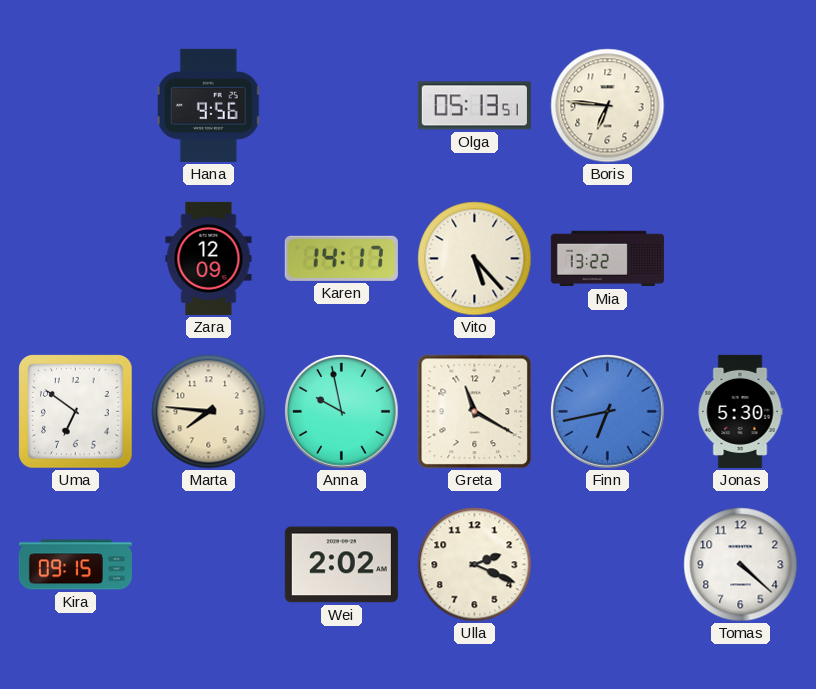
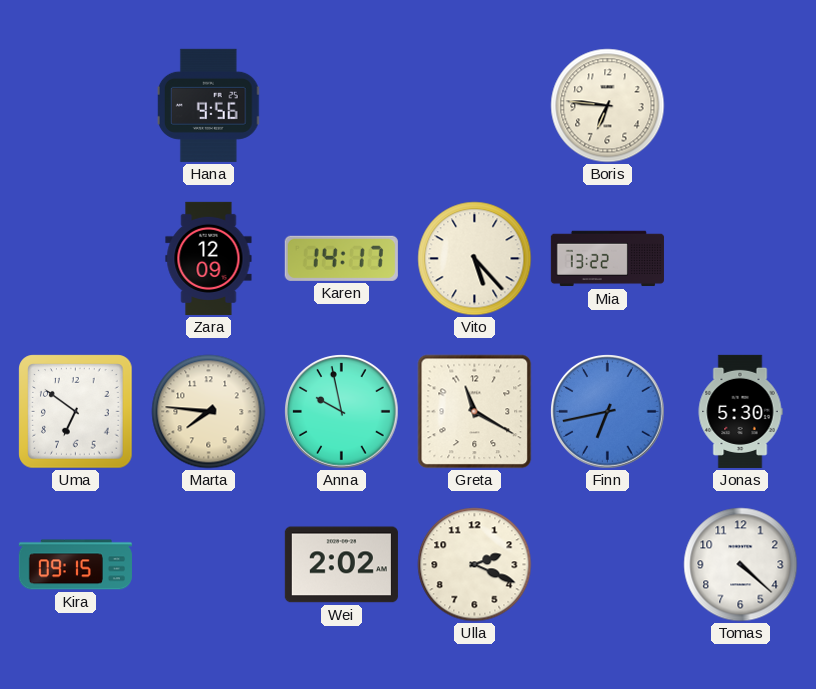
Olga: 05:13 -> none (474, 106)
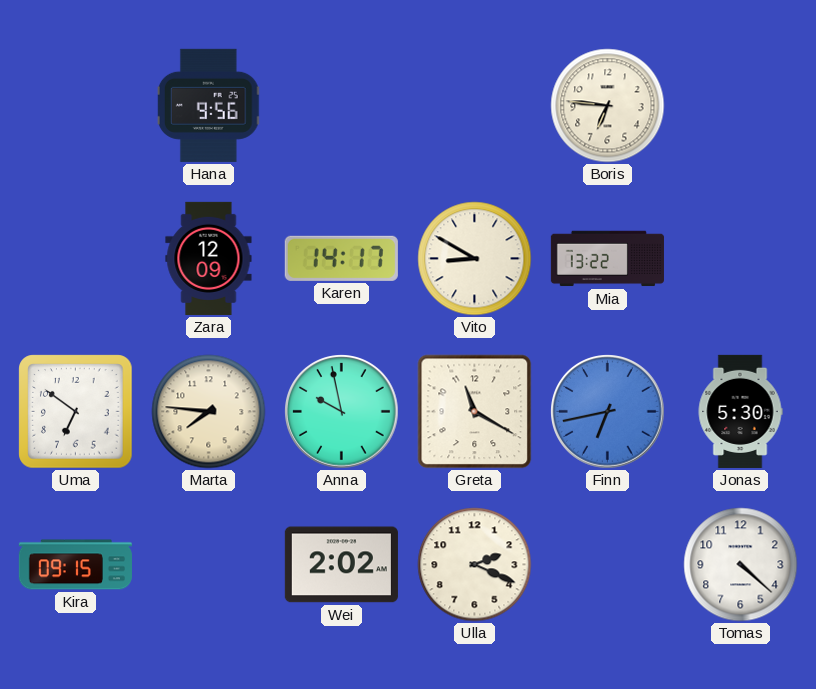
Vito: 5:23 -> 8:50 (475, 259)
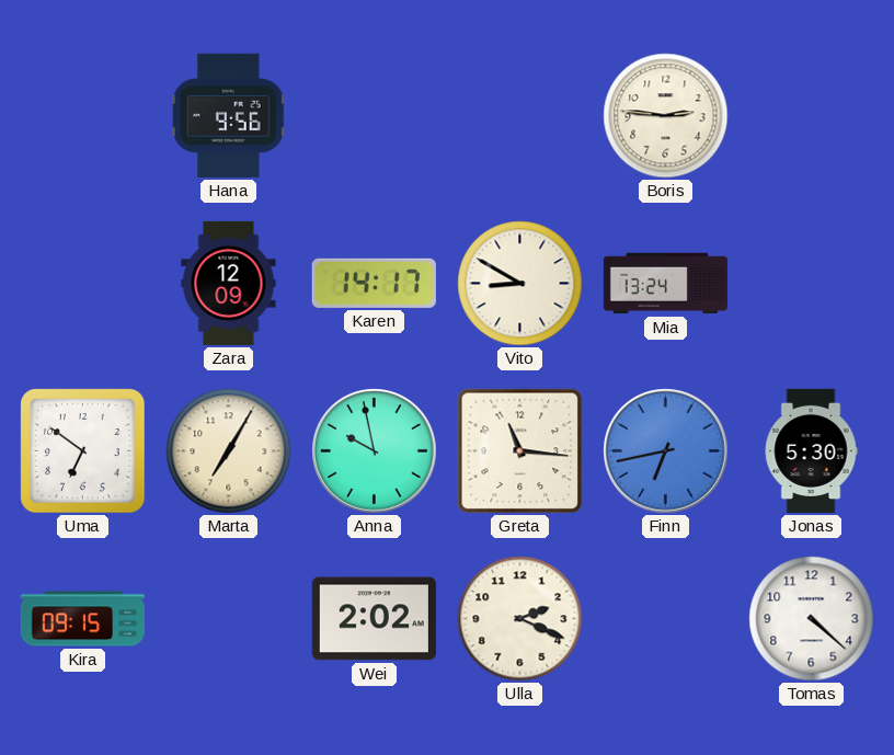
Boris: 6:46 -> 2:46 (666, 116)
Mia: 13:22 -> 13:24 (665, 284)
Marta: 7:46 -> 7:05 (229, 451)
Greta: 11:20 -> 11:16 (520, 451)
